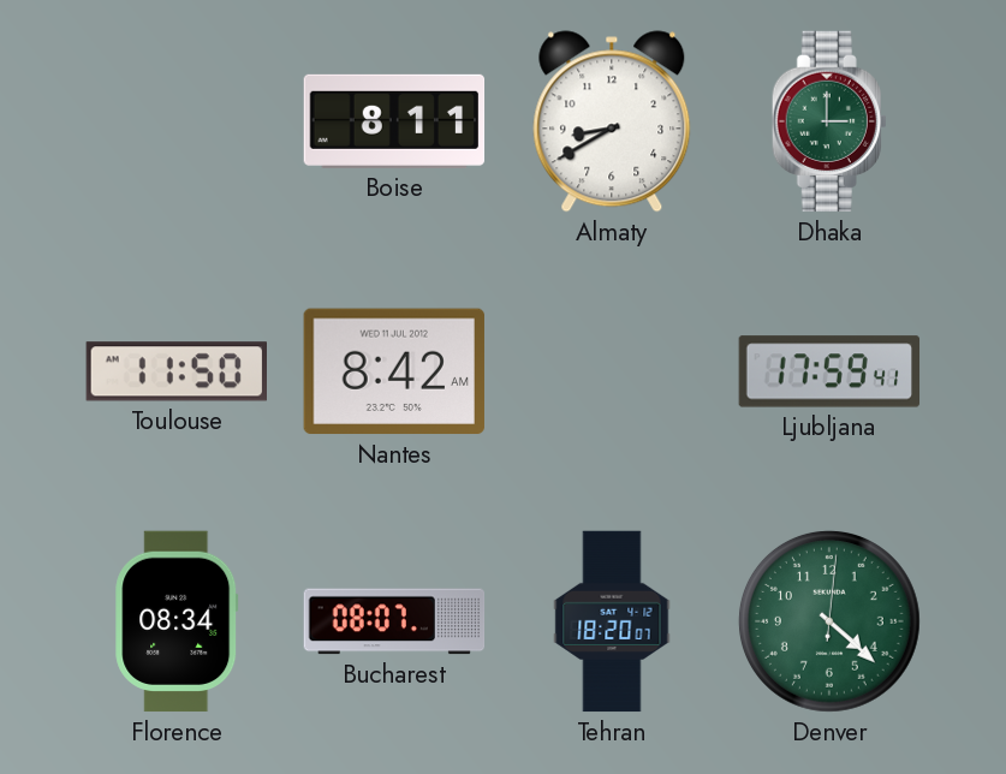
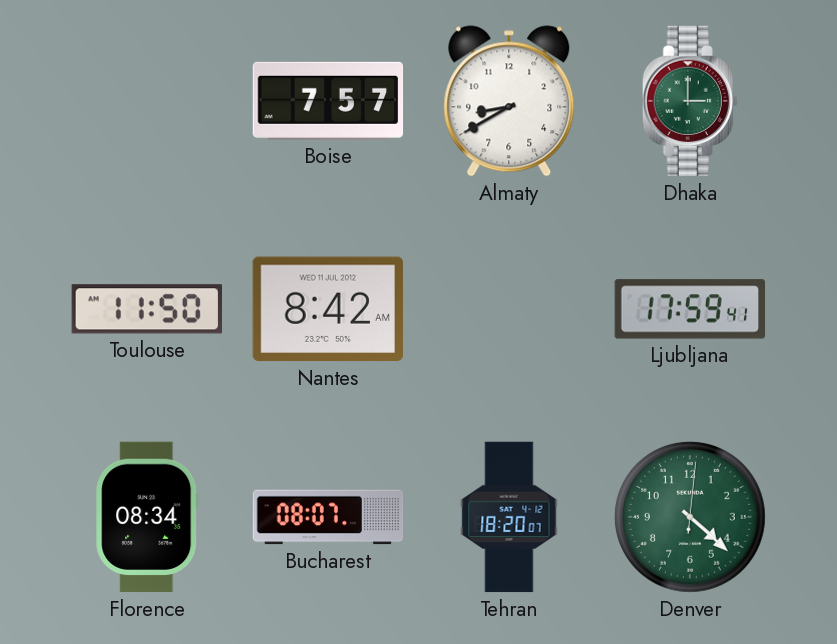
Boise: 8:11 -> 7:57 (328, 101)
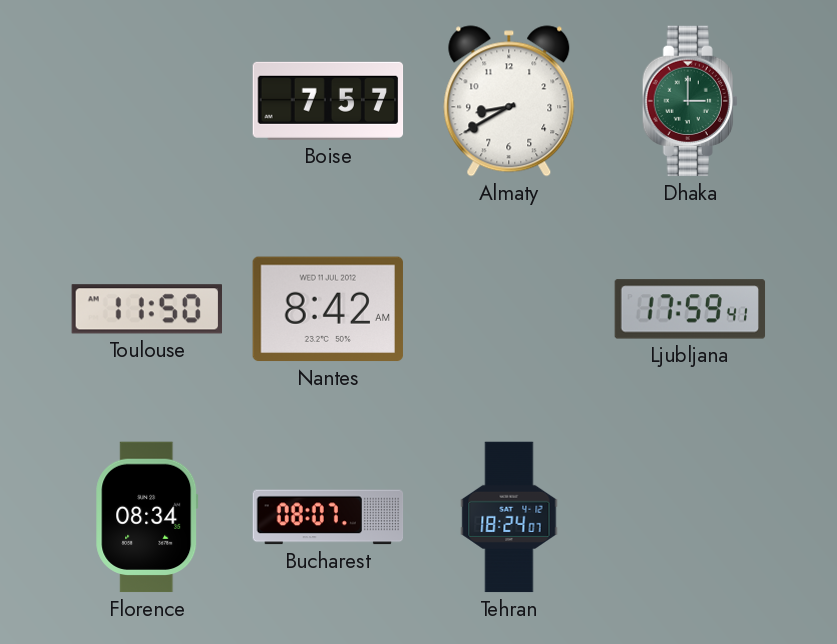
Tehran: 18:20 -> 18:24 (509, 517)
Denver: 4:22 -> none (690, 517)
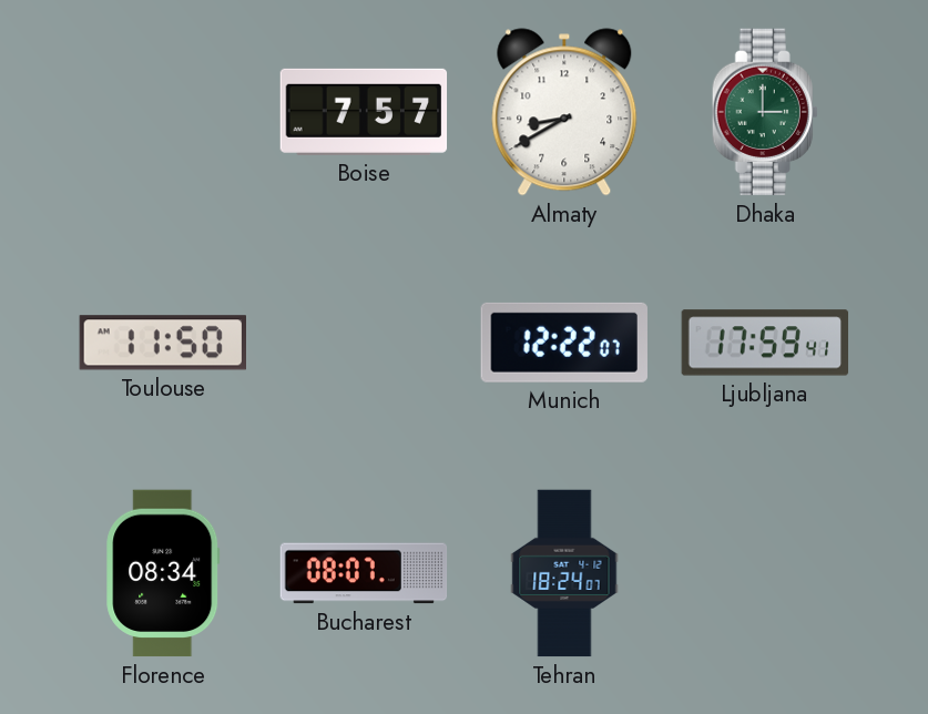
Nantes: 8:42 -> none (327, 309)
Munich: none -> 12:22 (564, 343)
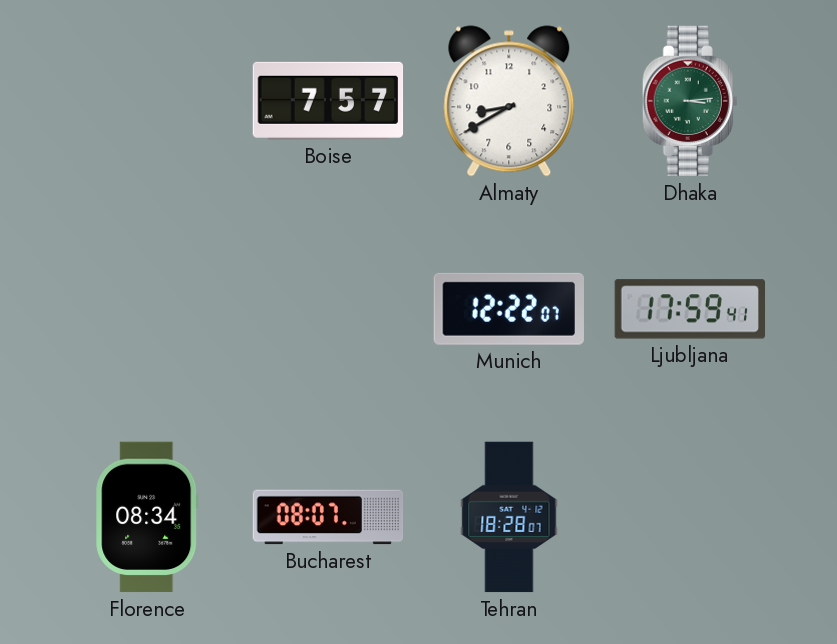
Dhaka: 3:00 -> 3:14 (690, 101)
Toulouse: 11:50 -> none (162, 343)
Tehran: 18:24 -> 18:28 (509, 517)
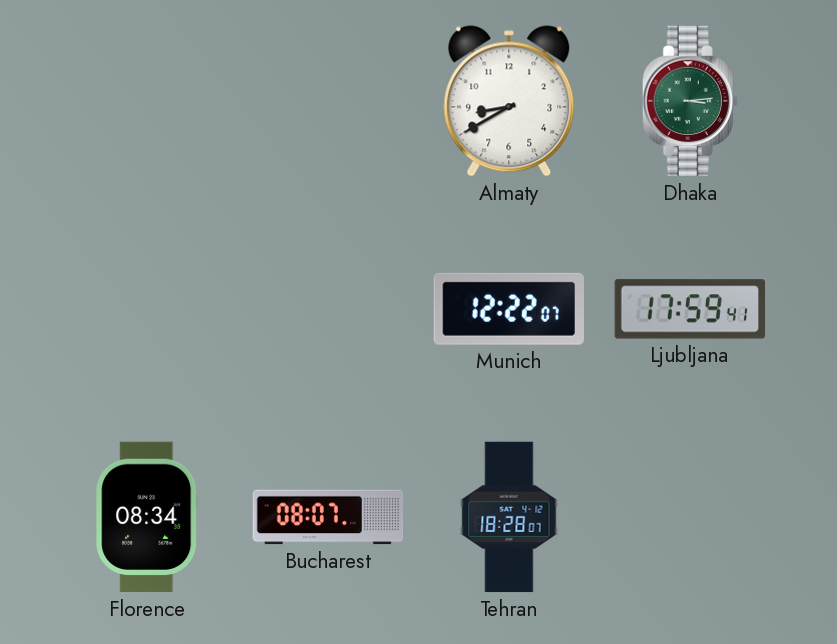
Boise: 7:57 -> none (328, 101)
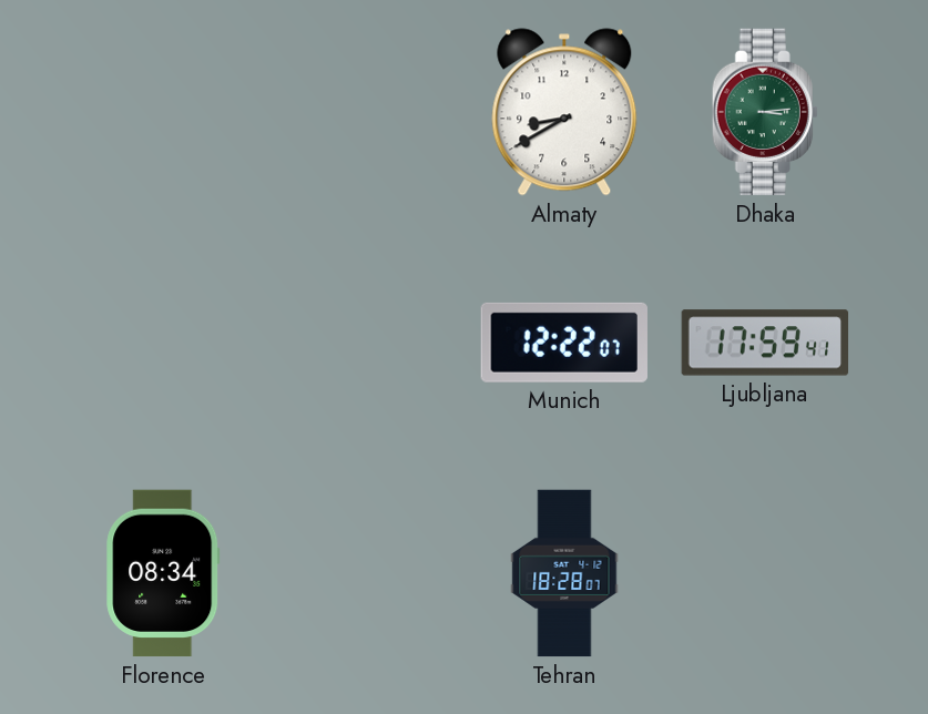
Bucharest: 08:07 -> none (328, 517)
